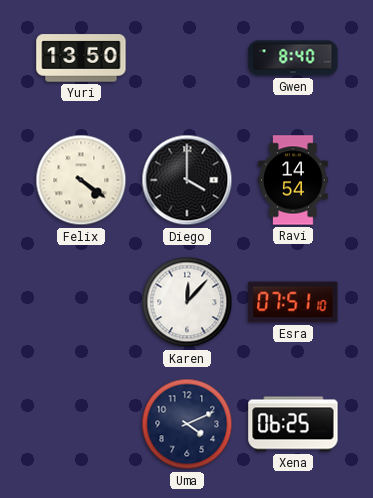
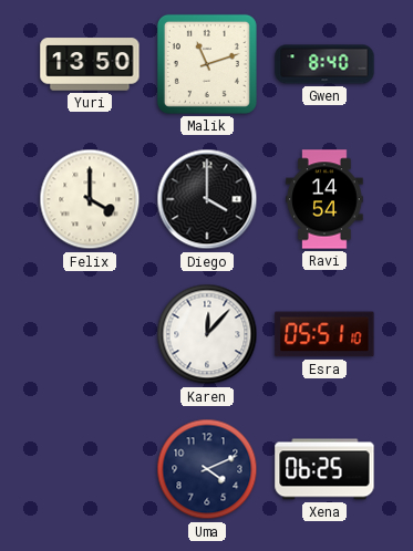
Malik: none -> 11:12 (207, 64)
Felix: 4:21 -> 4:00 (90, 199)
Esra: 07:51 -> 05:51 (324, 334)
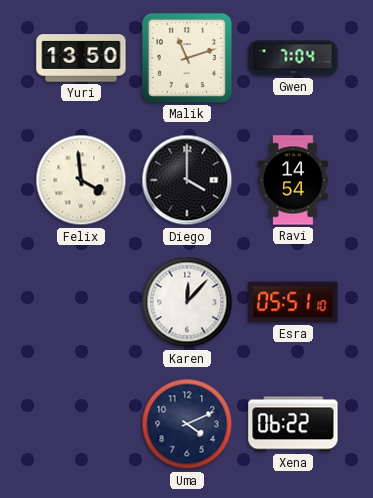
Gwen: 8:40 -> 7:04 (293, 58)
Felix: 4:00 -> 3:59 (81, 180)
Xena: 06:25 -> 06:22 (293, 424)
